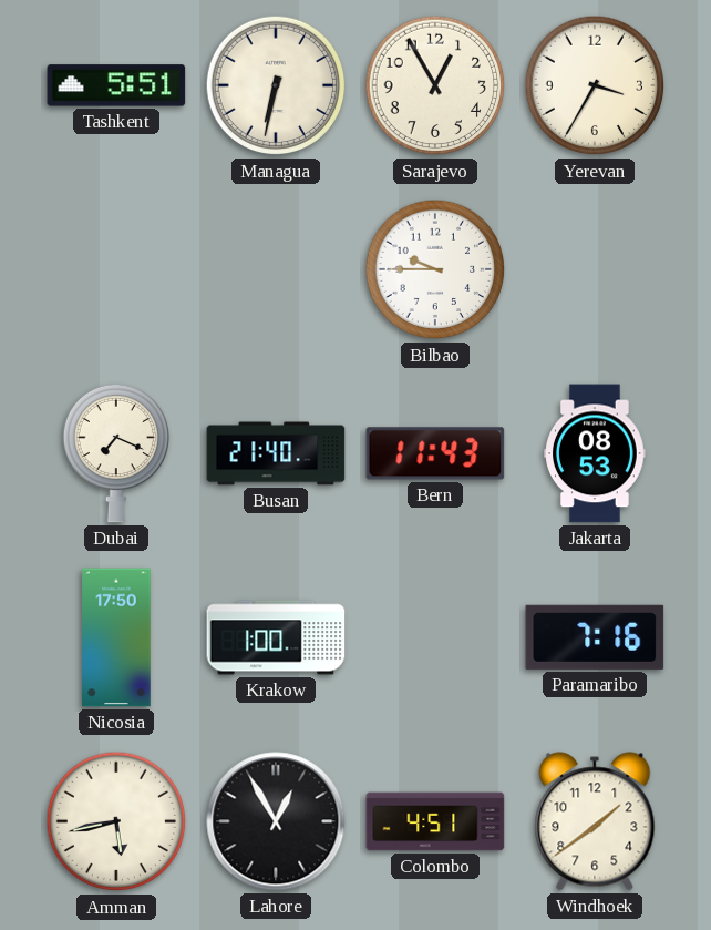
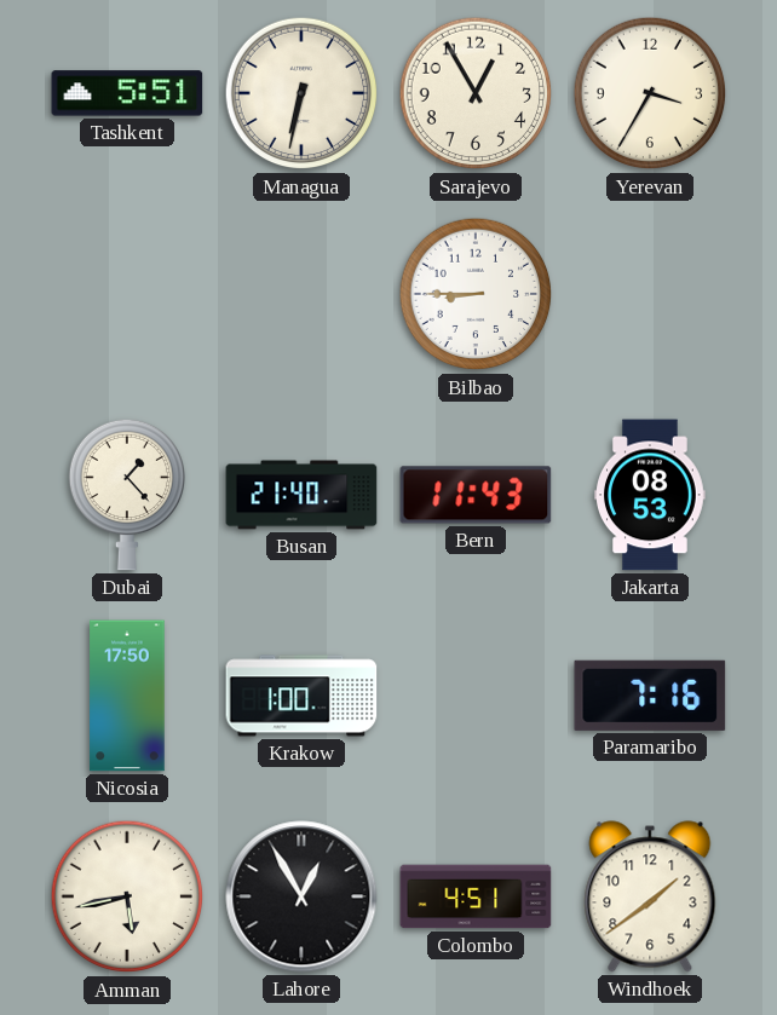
Bilbao: 9:45 -> 8:45 (476, 294)
Dubai: 7:19 -> 1:23 (126, 495)
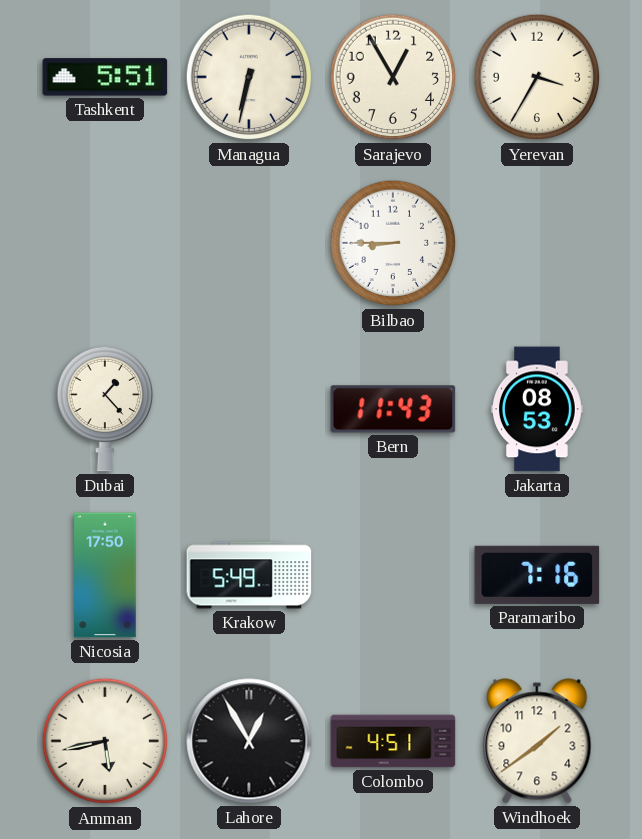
Busan: 21:40 -> none (301, 495)
Krakow: 1:00 -> 5:49 (249, 575)
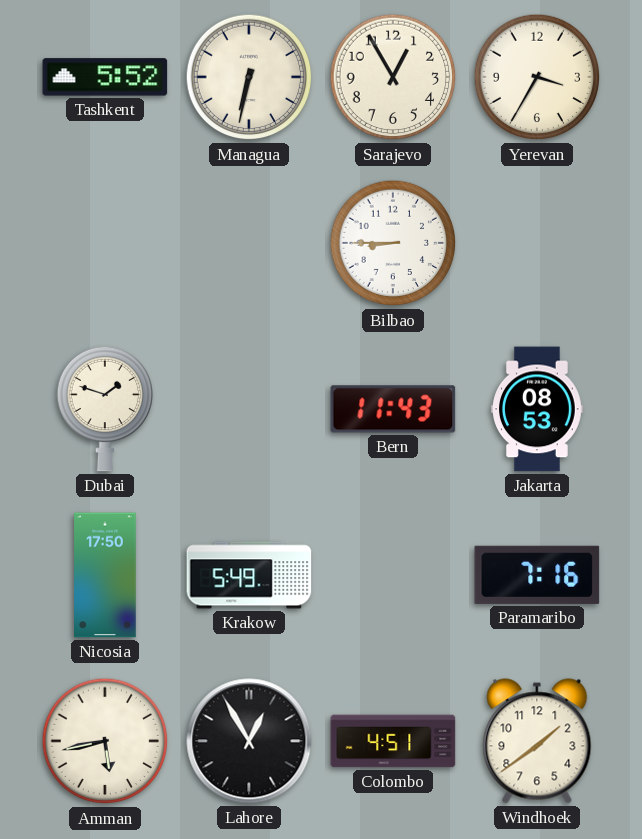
Tashkent: 5:51 -> 5:52 (105, 77)
Dubai: 1:23 -> 1:48 (104, 409)
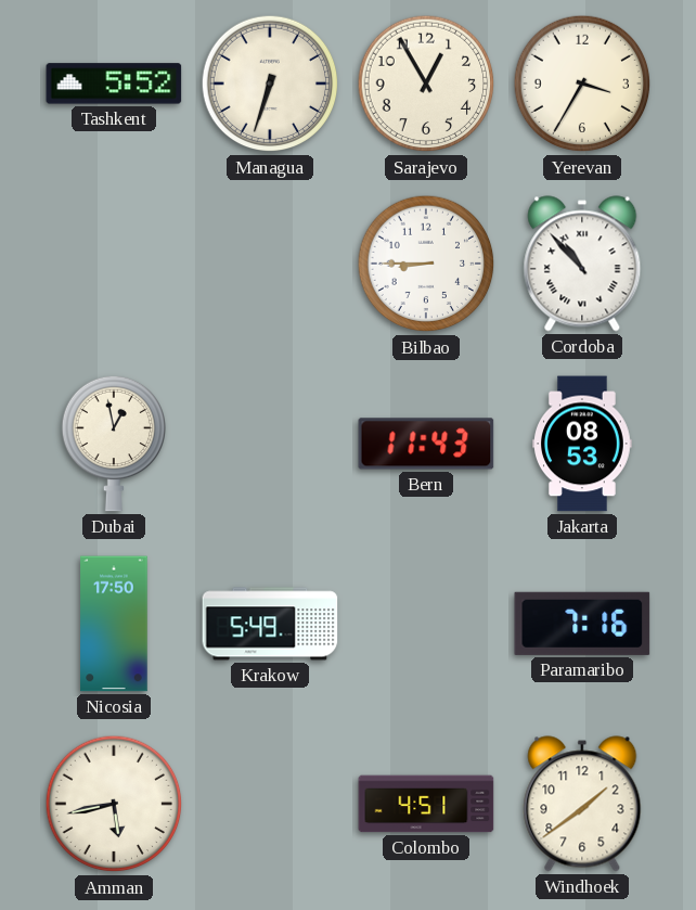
Managua: 6:32 -> 6:33 (270, 84)
Cordoba: none -> 10:53 (582, 264)
Dubai: 1:48 -> 12:58 (113, 444)
Lahore: 12:55 -> none (249, 741)
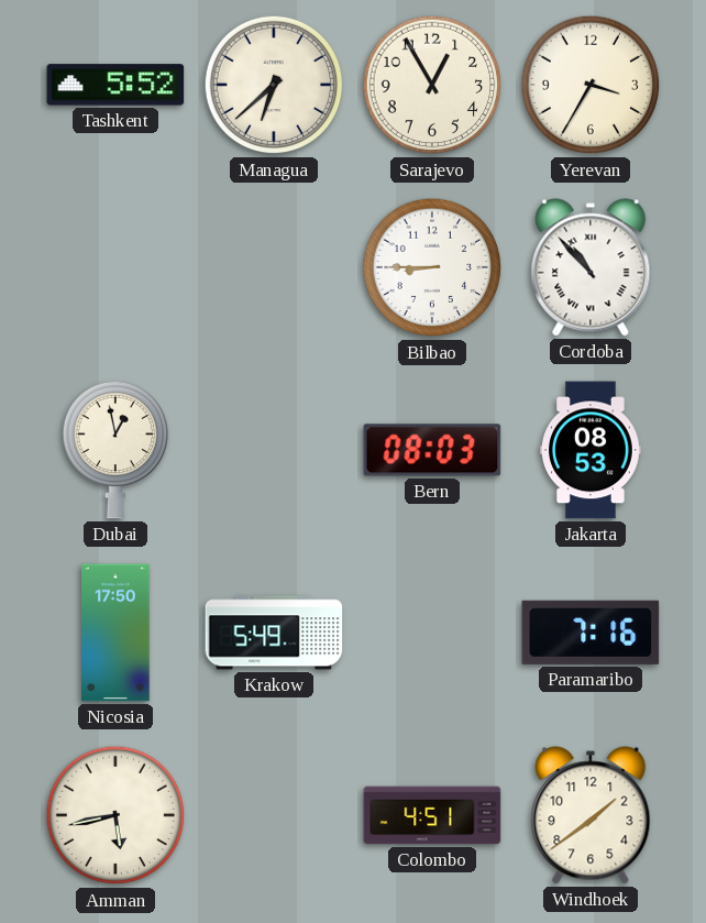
Managua: 6:33 -> 6:38 (274, 85)
Bern: 11:43 -> 08:03 (432, 450)
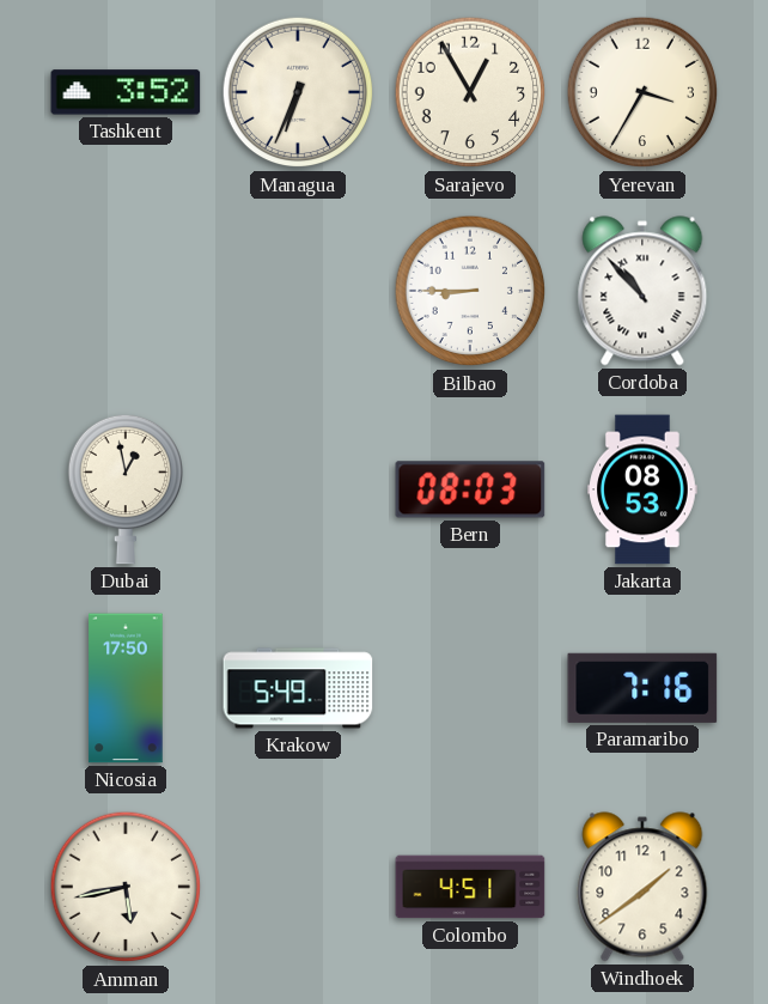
Tashkent: 5:52 -> 3:52 (126, 92)
Managua: 6:38 -> 6:34 (298, 92)
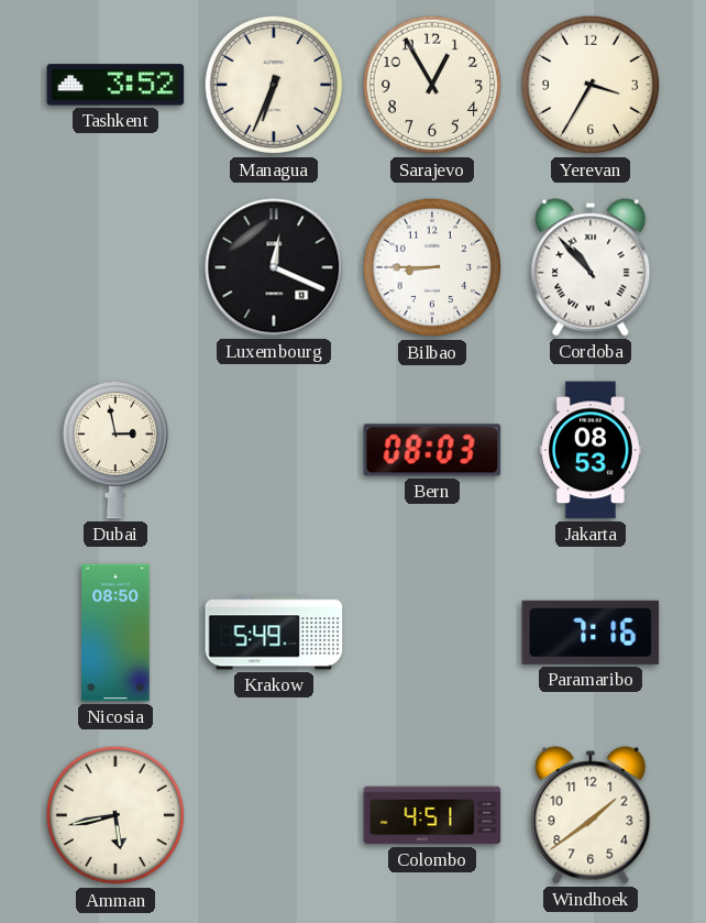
Luxembourg: none -> 12:19 (274, 267)
Dubai: 12:58 -> 2:58 (114, 450)
Nicosia: 17:50 -> 08:50 (115, 633)
